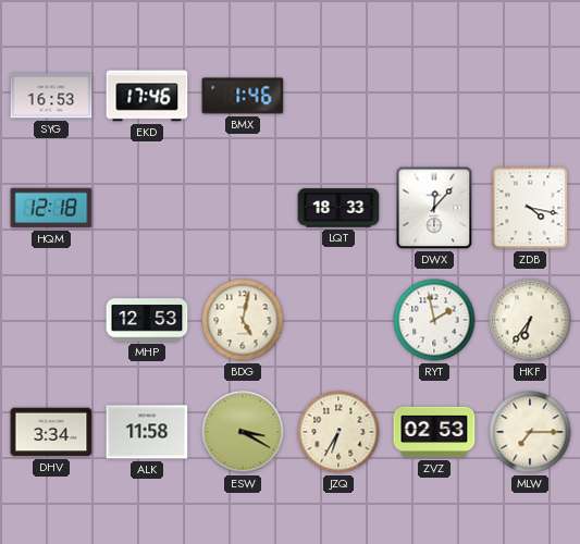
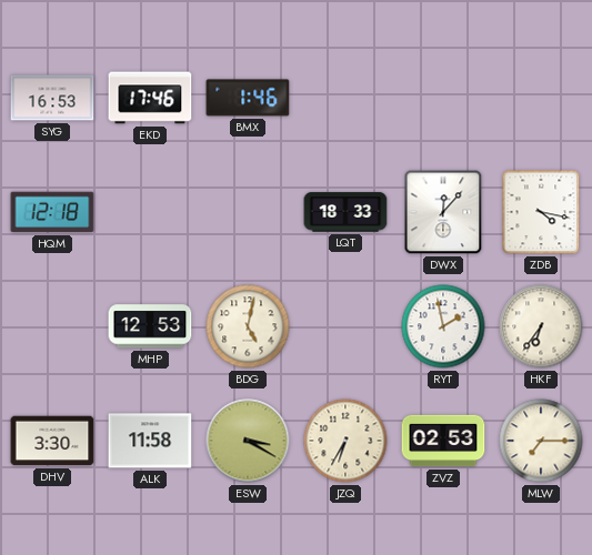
DHV: 3:34 -> 3:30 (52, 441)
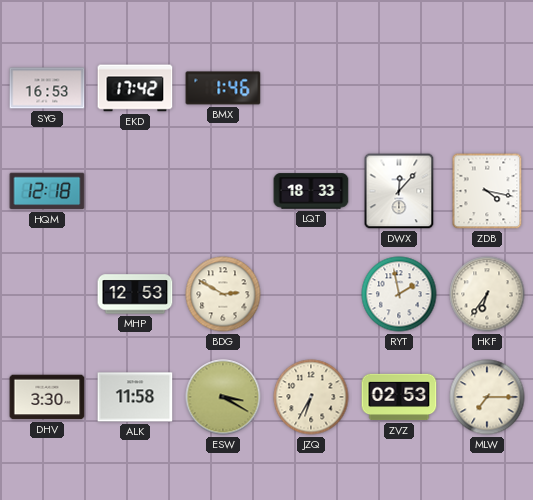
EKD: 17:46 -> 17:42 (135, 88)
BDG: 5:02 -> 2:50 (223, 294)
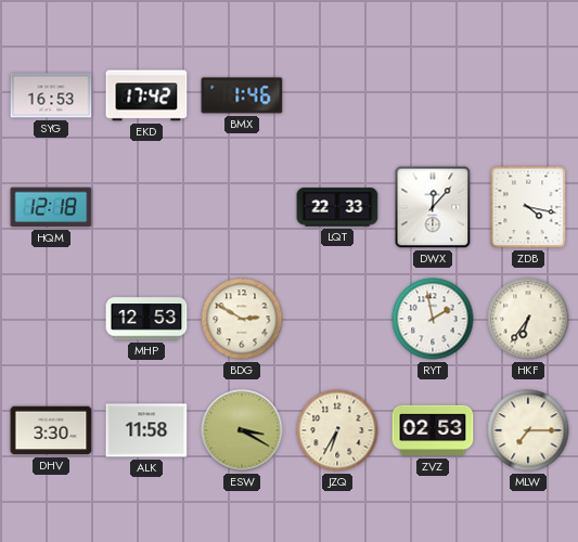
LQT: 18:33 -> 22:33 (337, 207)
